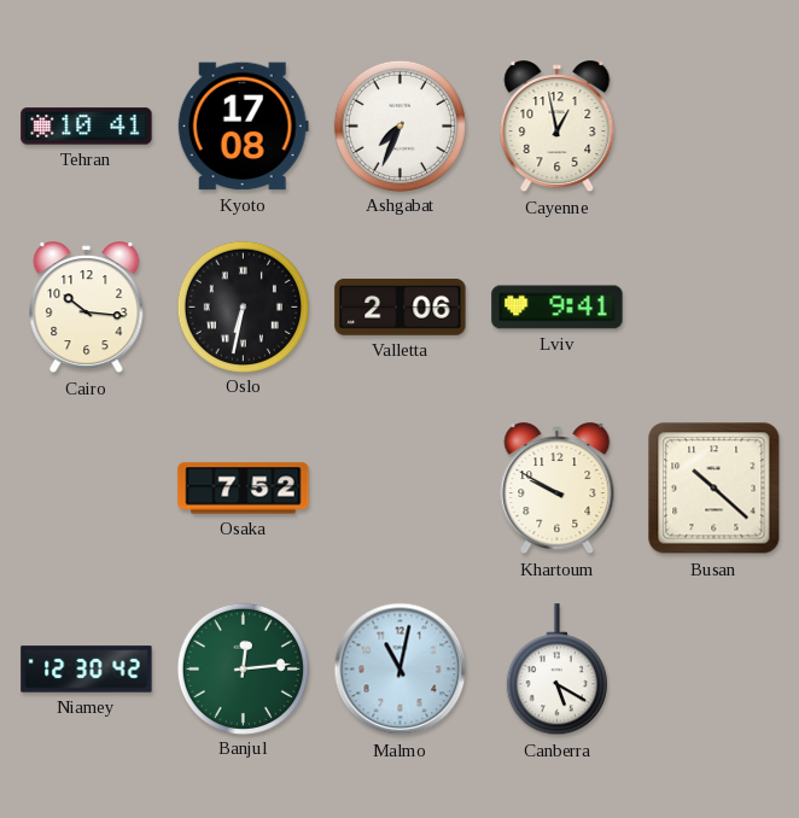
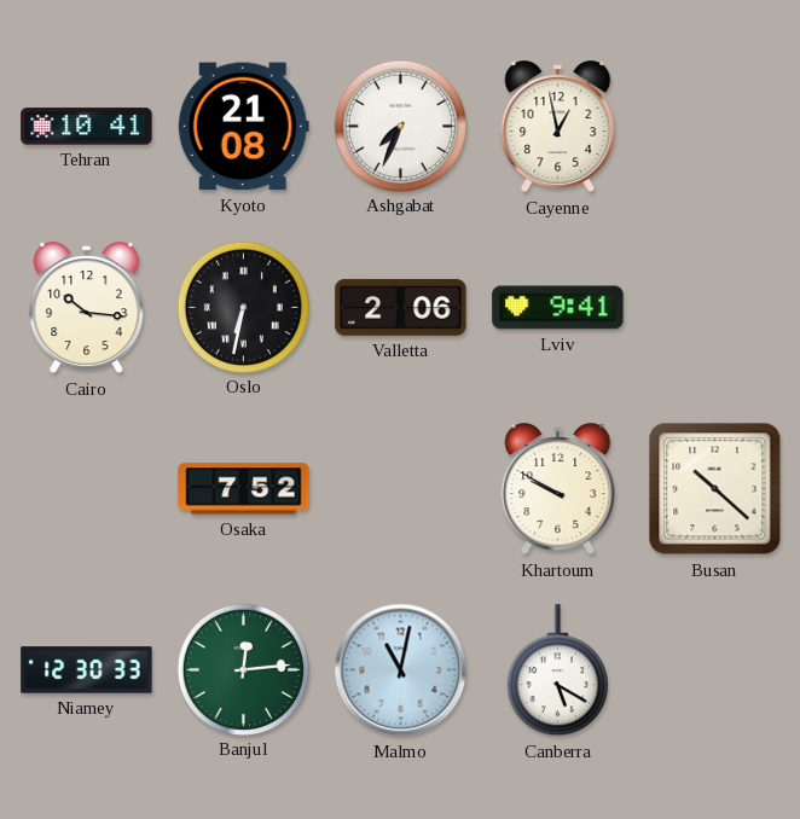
Kyoto: 17:08 -> 21:08 (243, 127)
Niamey: 12:30:42 -> 12:30:33 (87, 670)
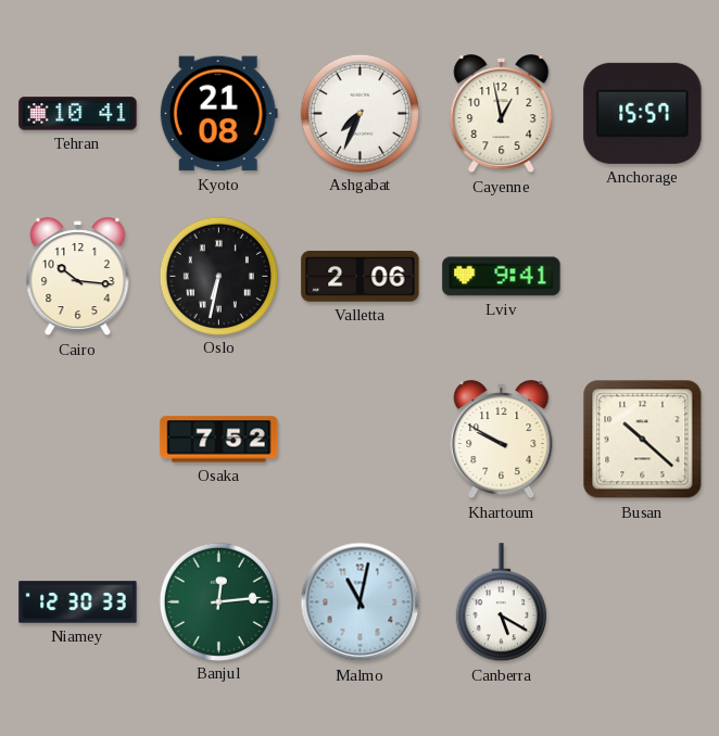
Anchorage: none -> 15:57 (643, 113)
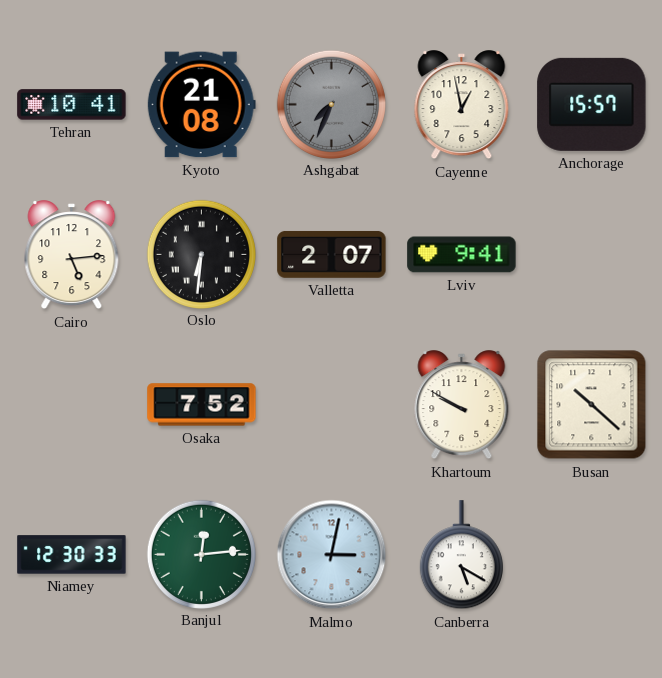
Ashgabat dial: white -> grey (331, 104)
Cairo: 10:16 -> 5:14 (72, 255)
Oslo: 6:32 -> 6:31 (201, 254)
Valletta: 2:06 -> 2:07 (332, 254)
Malmo: 11:02 -> 3:02 (332, 555)
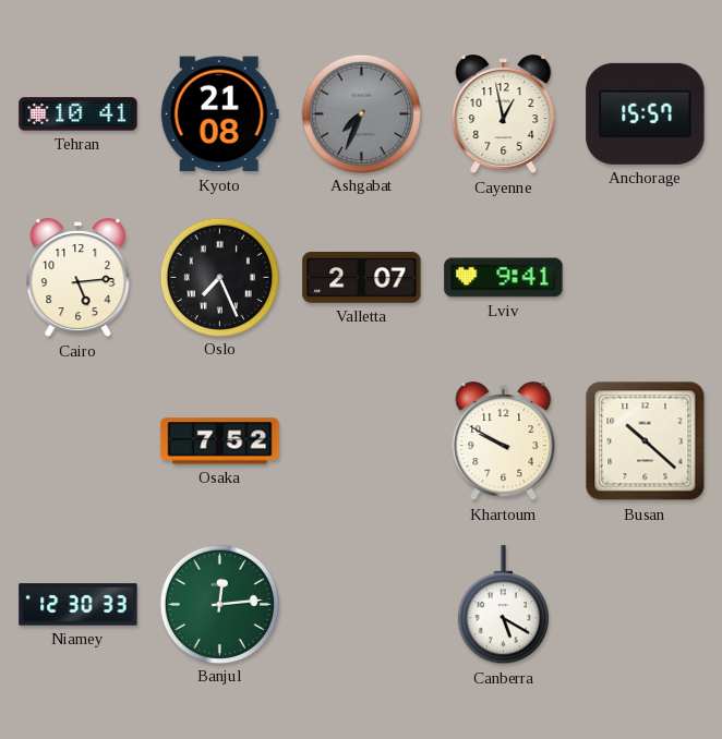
Oslo: 6:31 -> 7:26 (219, 277)
Malmo: 3:02 -> none (332, 555)
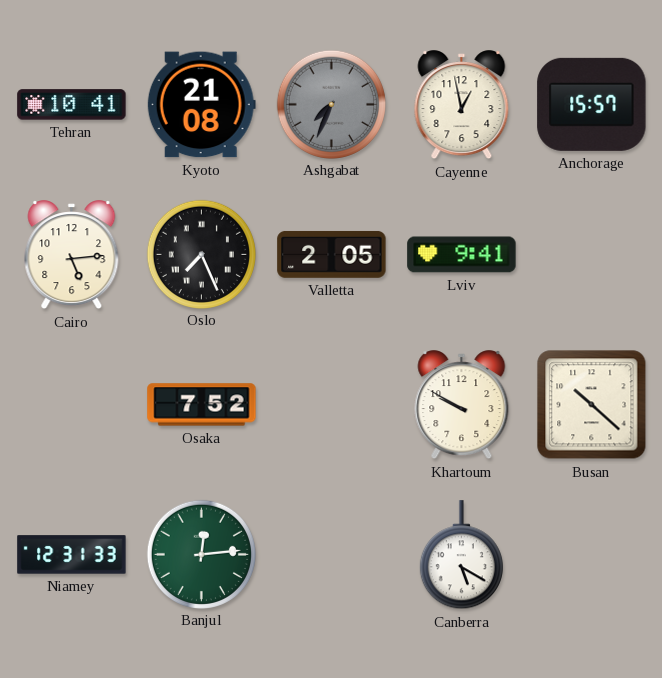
Valletta: 2:07 -> 2:05 (332, 254)
Niamey: 12:30 -> 12:31 (72, 555)
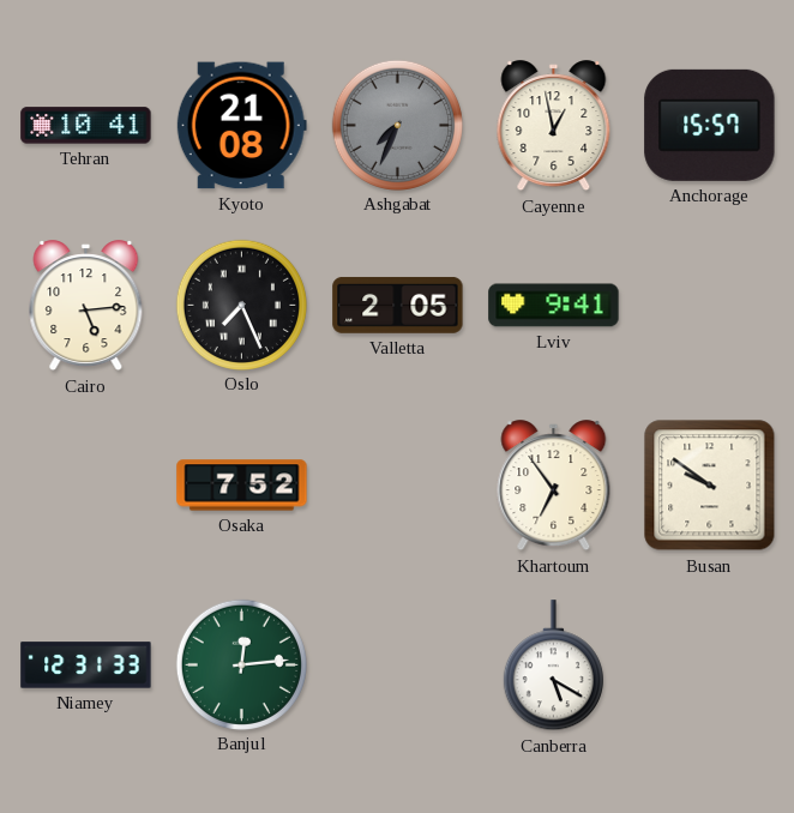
Khartoum: 9:50 -> 6:54 (554, 486)
Busan: 10:22 -> 9:51 (710, 486)
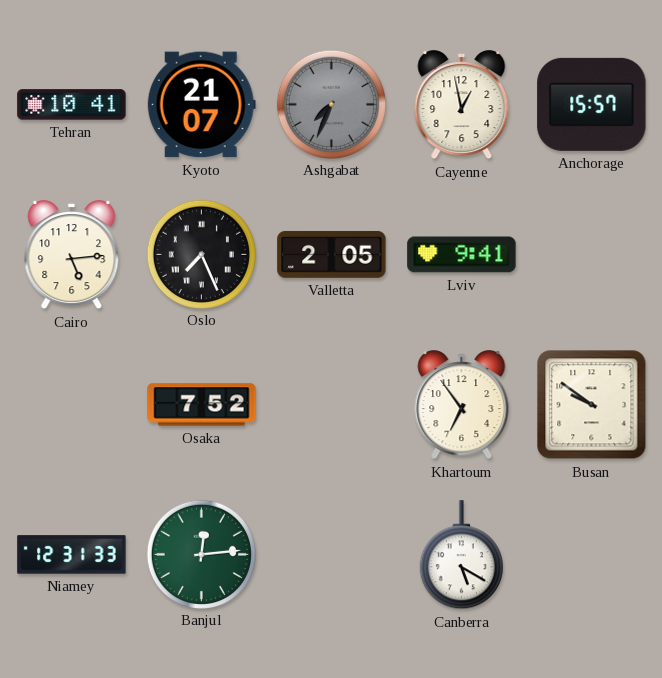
Kyoto: 21:08 -> 21:07 (201, 105)
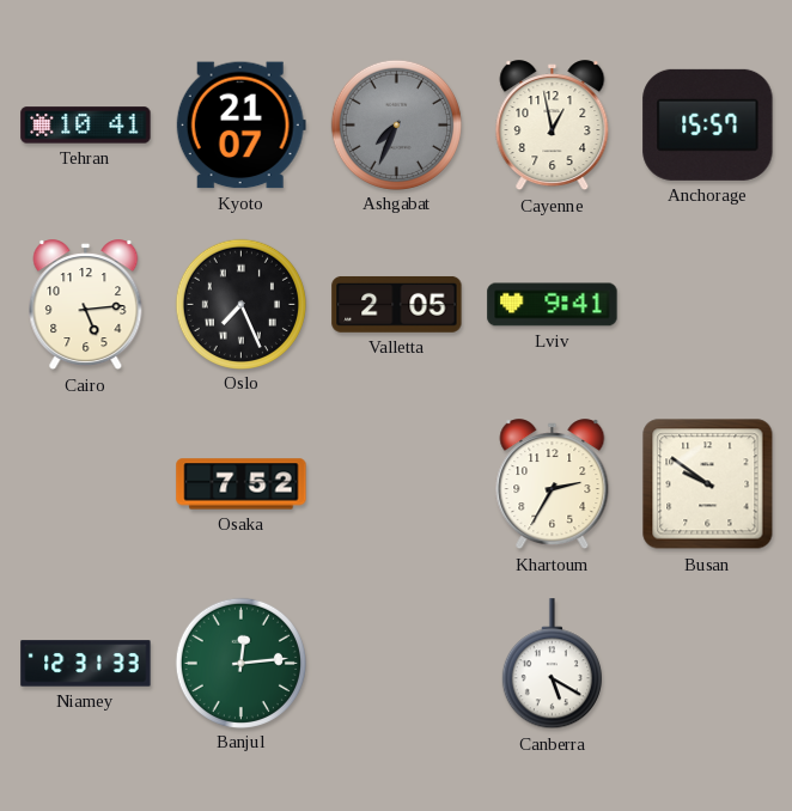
Khartoum: 6:54 -> 2:35 (553, 484)
